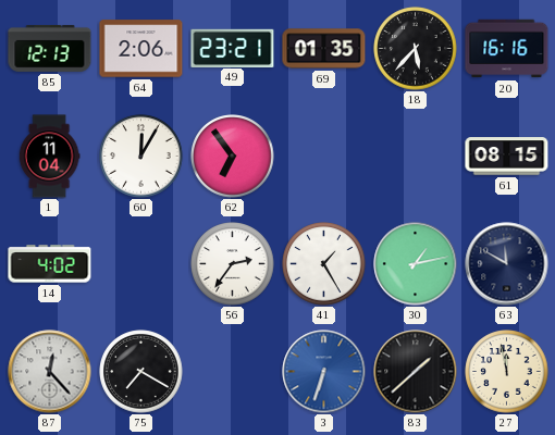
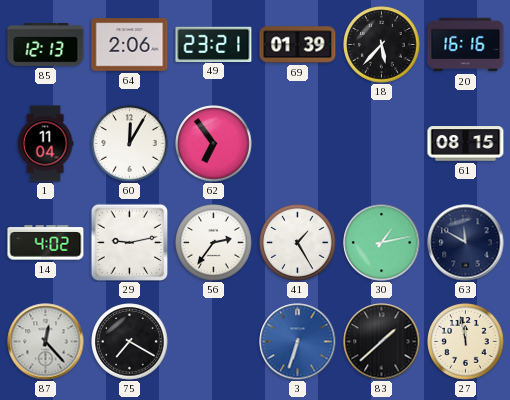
69: 01:35 -> 01:39 (298, 45)
29: none -> 9:13 (129, 242)
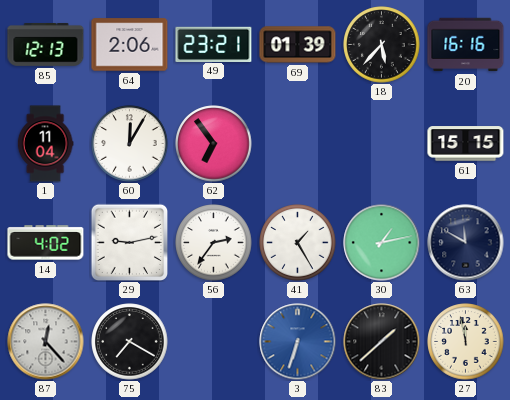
61: 08:15 -> 15:15 (466, 144)
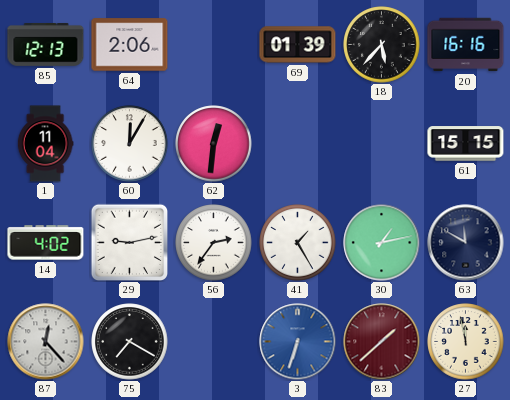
49: 23:21 -> none (214, 44)
62: 6:54 -> 12:31 (214, 144)
83 dial: black -> burgundy (382, 342)
